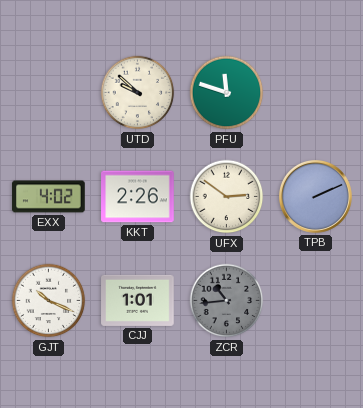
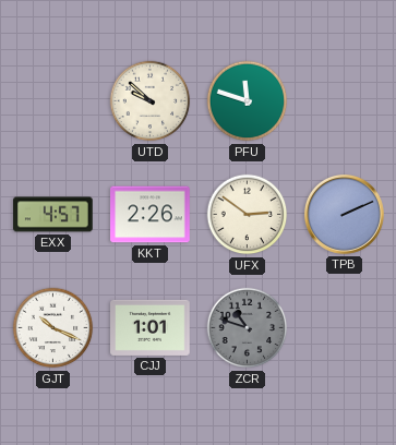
EXX: 4:02 -> 4:57 (53, 215)
ZCR: 10:44 -> 10:48 (248, 328)
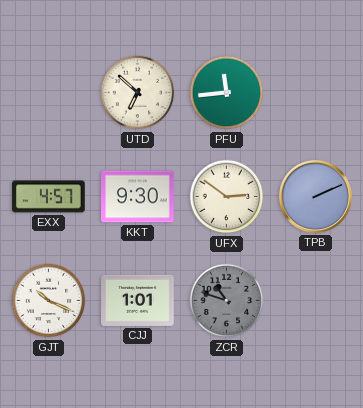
UTD: 9:52 -> 6:52 (138, 93)
PFU: 11:48 -> 11:44 (227, 93)
KKT: 2:26 -> 9:30 (138, 197)
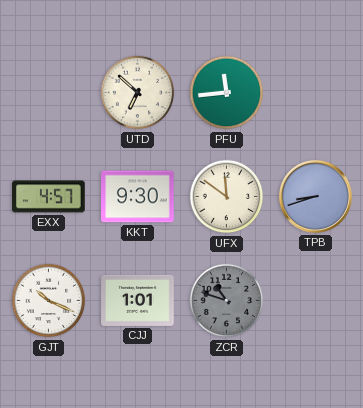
UFX: 2:51 -> 11:51 (227, 197)
TPB: 2:11 -> 8:42 (315, 196)
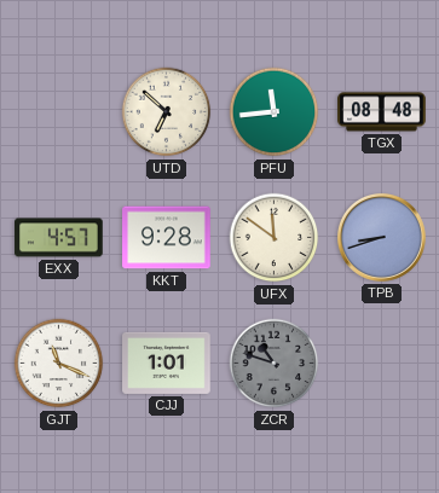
TGX: none -> 08:48 (382, 112)
KKT: 9:30 -> 9:28 (167, 238)
GJT: 10:19 -> 11:19 (59, 364)
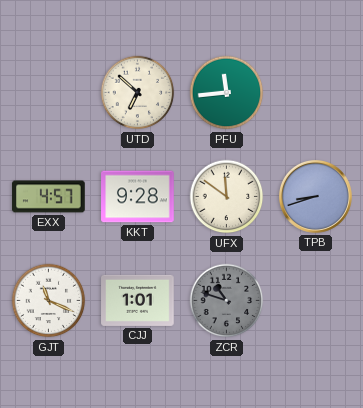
TGX: 08:48 -> none (382, 112)
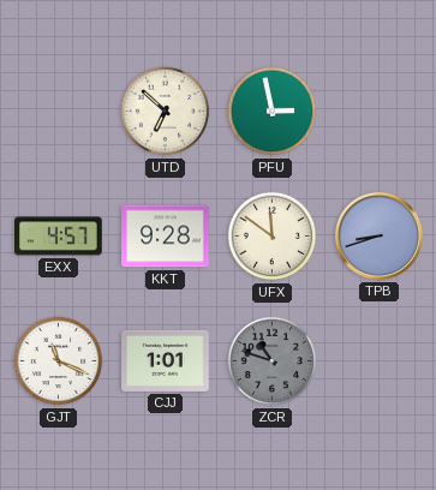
PFU: 11:44 -> 2:58 (273, 112)
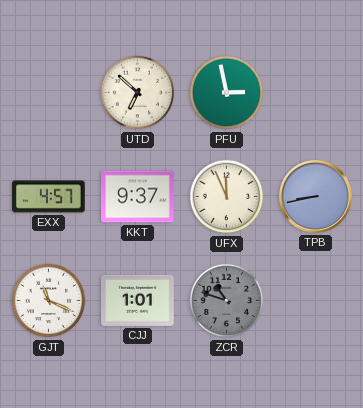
KKT: 9:28 -> 9:37 (138, 197)
UFX: 11:51 -> 11:56 (227, 197)
TPB: 8:42 -> 8:43 (315, 196)
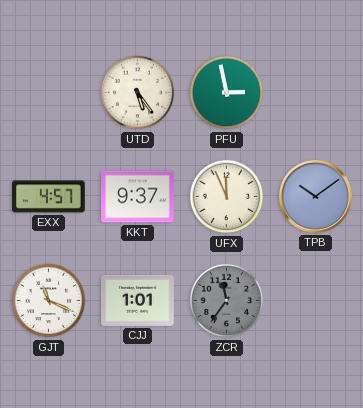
UTD: 6:52 -> 5:24 (138, 93)
TPB: 8:43 -> 10:09 (315, 196)
ZCR: 10:48 -> 11:36 (227, 301)
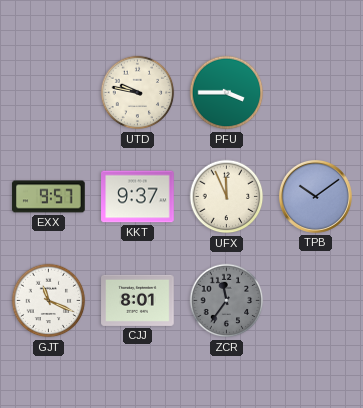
UTD: 5:24 -> 9:47 (138, 93)
PFU: 2:58 -> 3:45 (227, 93)
EXX: 4:57 -> 9:57 (49, 197)
CJJ: 1:01 -> 8:01 (138, 300)
